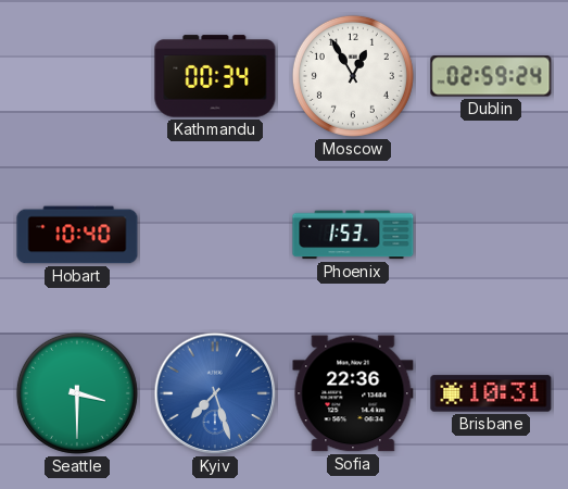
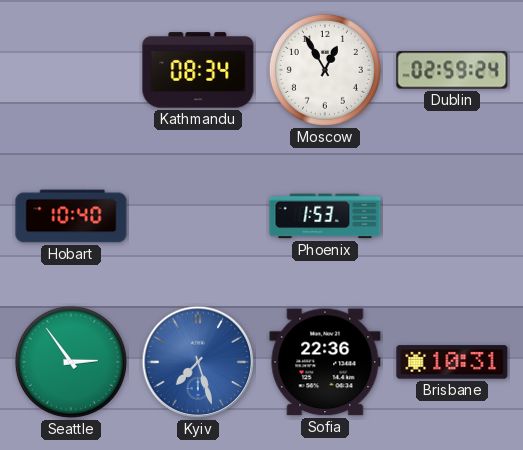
Kathmandu: 00:34 -> 08:34 (198, 70)
Seattle: 3:30 -> 2:54 (71, 362)
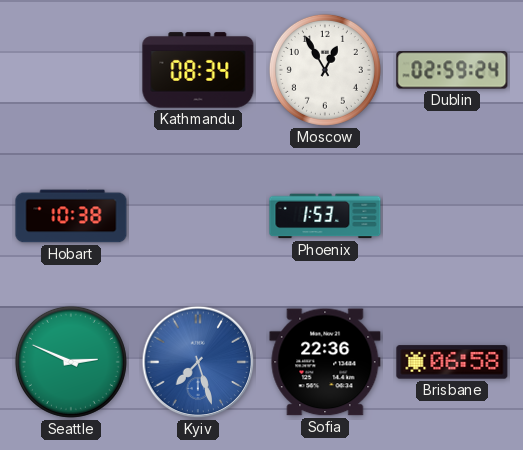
Hobart: 10:40 -> 10:38 (71, 216)
Seattle: 2:54 -> 2:49 (71, 362)
Brisbane: 10:31 -> 06:58 (452, 362)
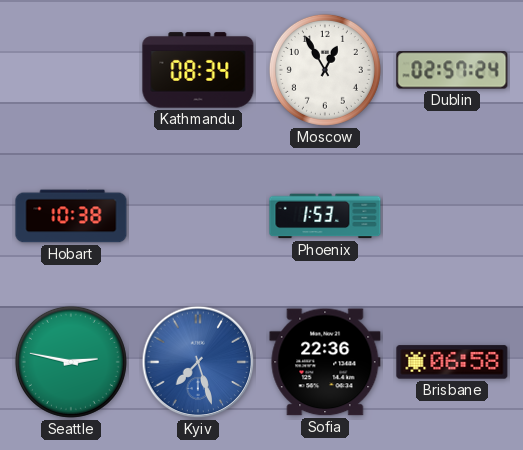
Dublin: 02:59 -> 02:57 (452, 70)
Seattle: 2:49 -> 2:47 (71, 362)
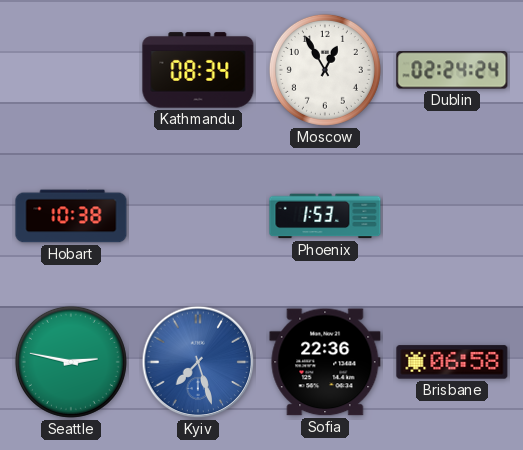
Dublin: 02:57 -> 02:24 (452, 70)
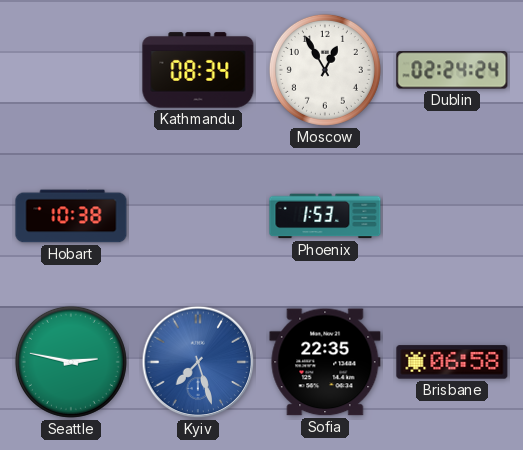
Sofia: 22:36 -> 22:35 (325, 362)
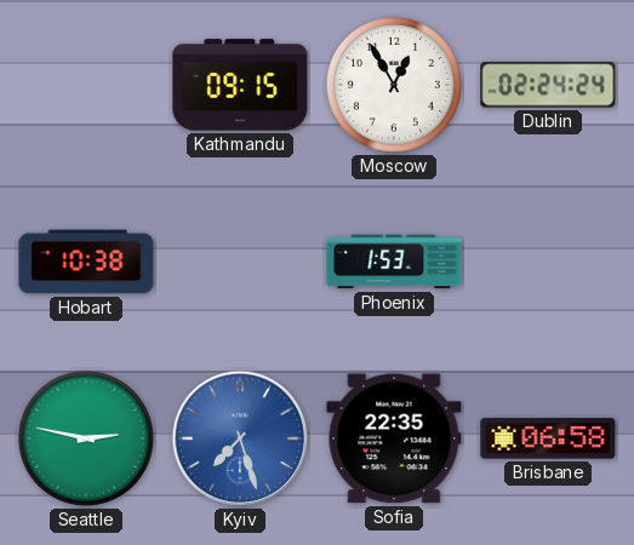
Kathmandu: 08:34 -> 09:15 (240, 85)
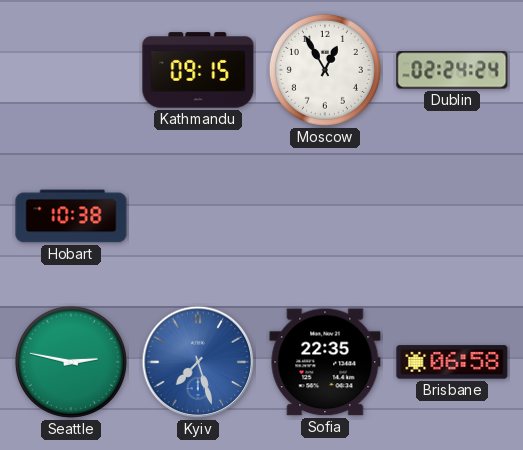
Phoenix: 1:53 -> none (394, 262)
